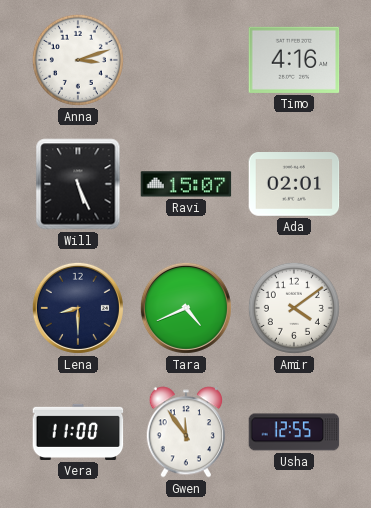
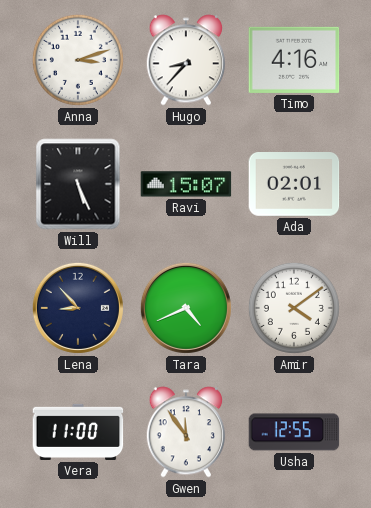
Hugo: none -> 8:37 (185, 60)
Lena: 8:30 -> 8:53 (78, 308)
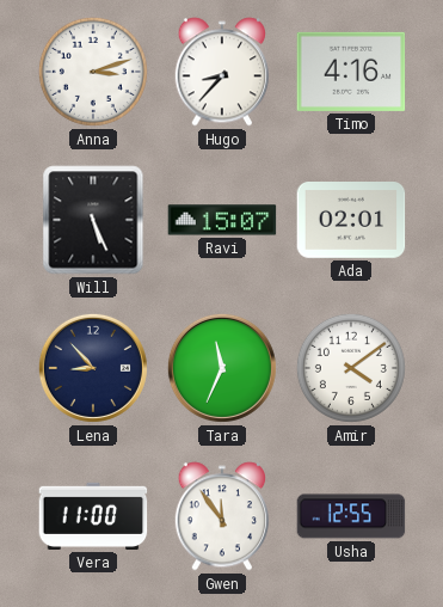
Tara: 4:41 -> 11:34 (222, 368)
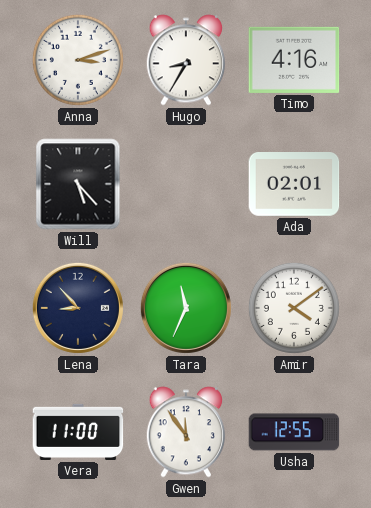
Hugo: 8:37 -> 8:35 (185, 60)
Will: 5:26 -> 5:23 (78, 184)
Ravi: 15:07 -> none (222, 220)
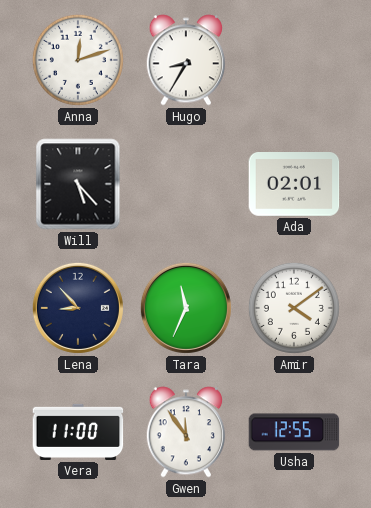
Anna: 3:12 -> 12:12 (78, 60)
Timo: 4:16 -> none (294, 60)
